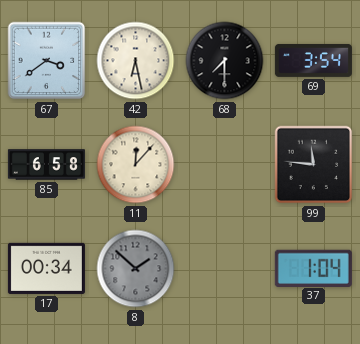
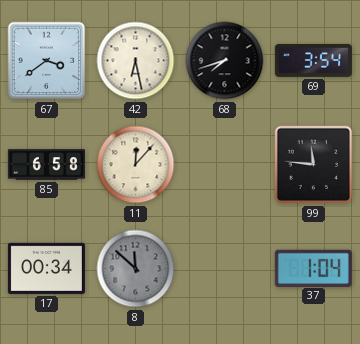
68: 7:30 -> 7:42 (225, 61)
8: 1:52 -> 11:52 (136, 269)
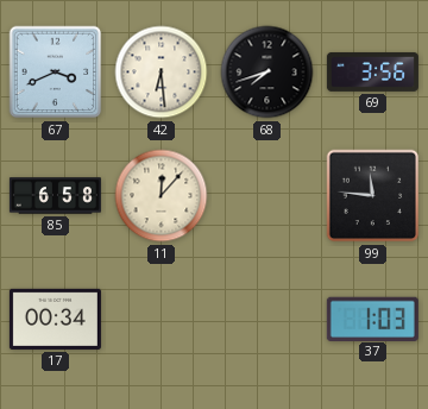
67: 3:39 -> 3:41 (56, 73)
42: 6:28 -> 6:29 (162, 73)
69: 3:54 -> 3:56 (372, 73)
8: 11:52 -> none (136, 269)
37: 1:04 -> 1:03 (372, 319)
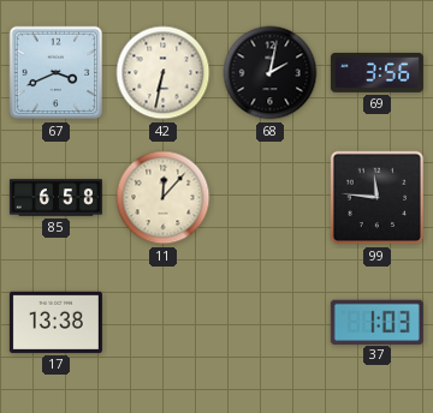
42: 6:29 -> 6:32 (164, 73)
68: 7:42 -> 2:02 (271, 73)
17: 00:34 -> 13:38 (55, 322)
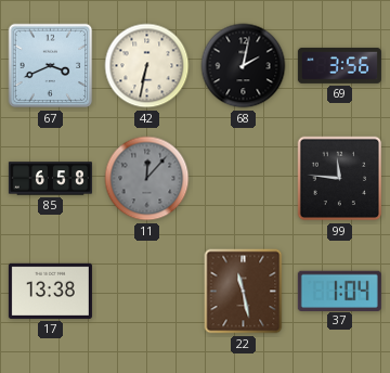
11 dial: cream -> grey (147, 179)
22: none -> 11:28 (244, 292)
37: 1:03 -> 1:04 (339, 291)
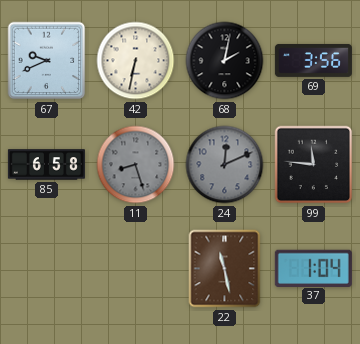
67: 3:41 -> 9:41 (47, 61)
11: 12:07 -> 8:27 (136, 165)
24: none -> 12:11 (225, 165)
17: 13:38 -> none (50, 291)
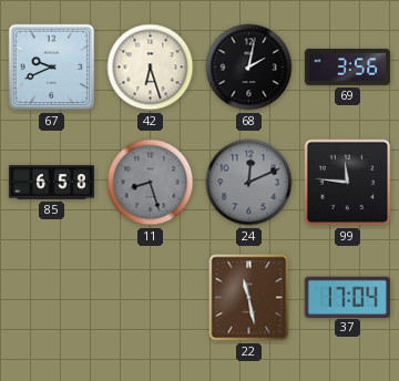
42: 6:32 -> 6:27 (151, 68)
37: 1:04 -> 17:04 (347, 297)
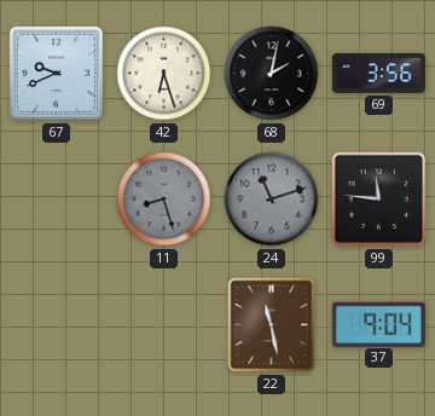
85: 6:58 -> none (51, 183)
24: 12:11 -> 11:12 (272, 200)
37: 17:04 -> 9:04 (378, 324)
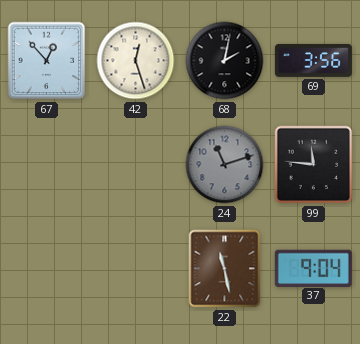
67: 9:41 -> 12:53 (47, 61)
42: 6:27 -> 12:27 (136, 61)
11: 8:27 -> none (164, 200)
